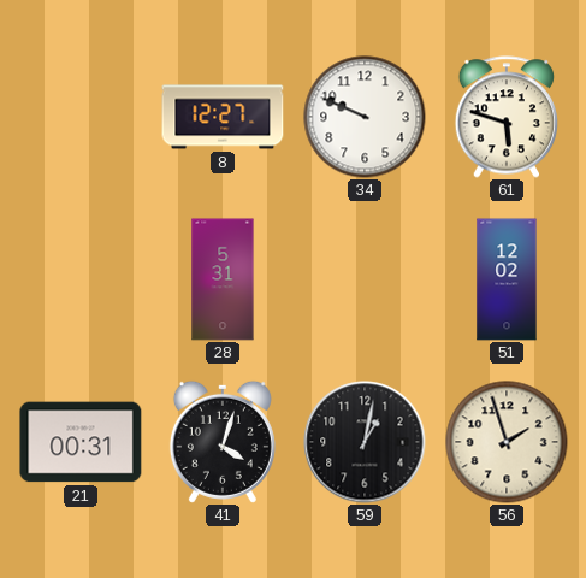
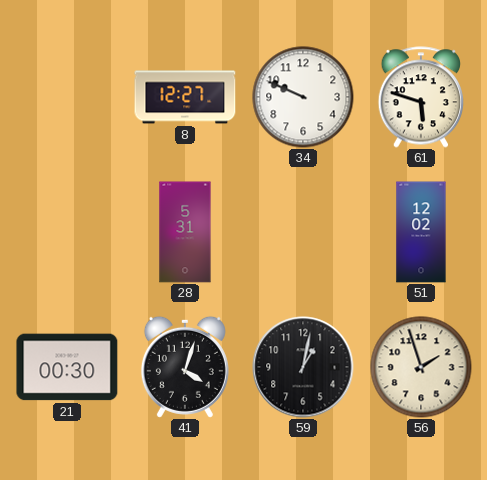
21: 00:31 -> 00:30 (67, 367)
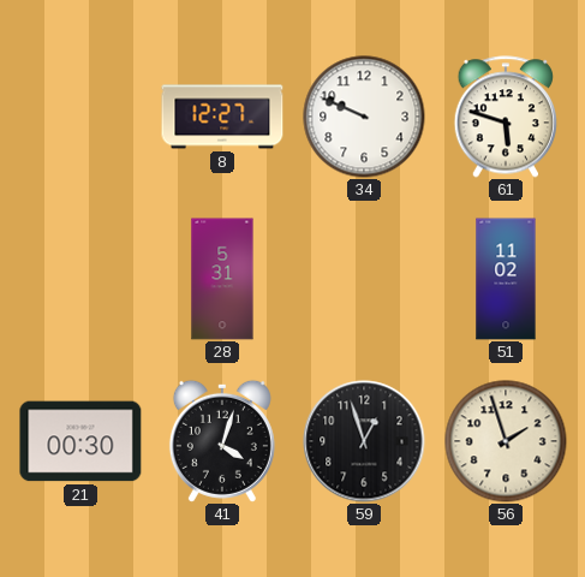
51: 12:02 -> 11:02 (506, 279)
59: 1:02 -> 12:57 (364, 441)
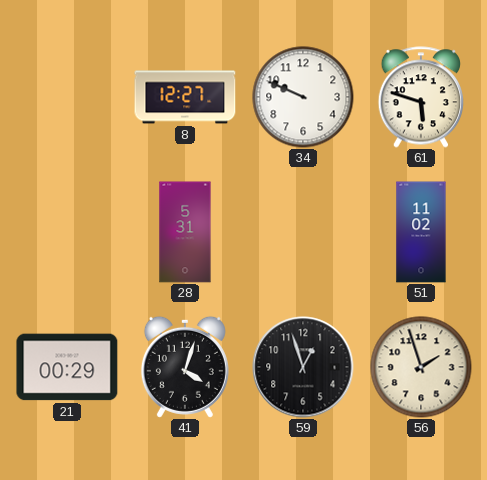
21: 00:30 -> 00:29 (67, 367)
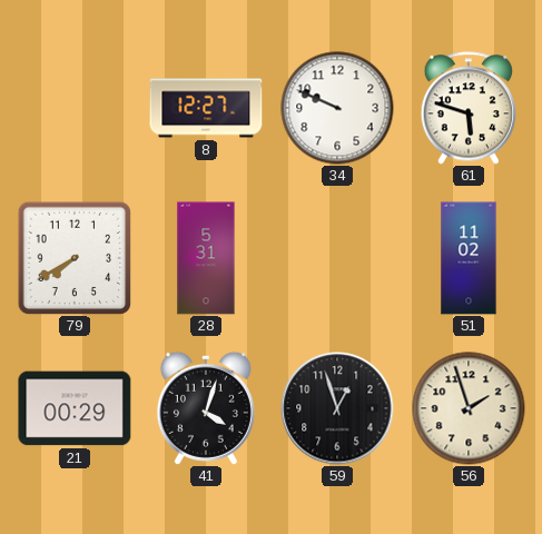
79: none -> 7:40 (75, 258)
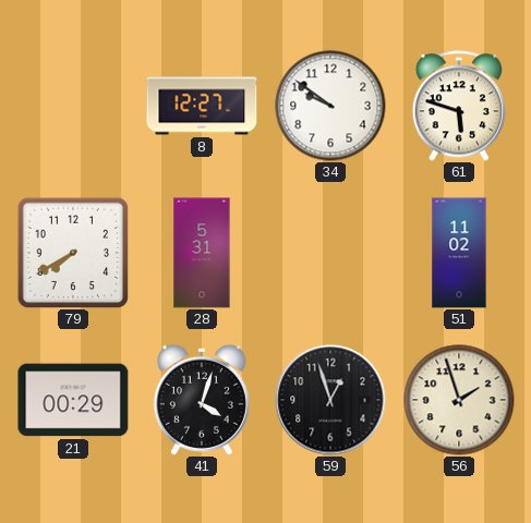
34: 9:49 -> 9:51 (330, 106)
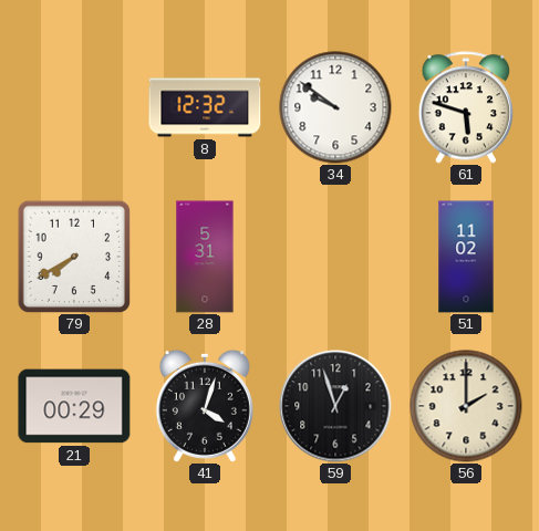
8: 12:27 -> 12:32 (205, 107)
56: 1:57 -> 2:00 (466, 406)
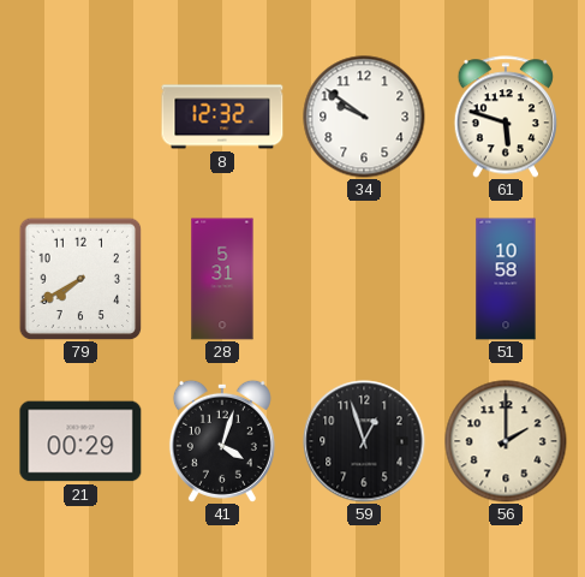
51: 11:02 -> 10:58 (506, 279)
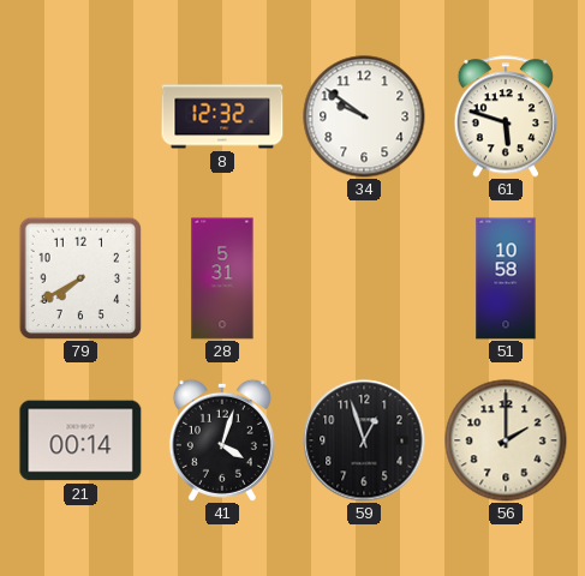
21: 00:29 -> 00:14 (80, 440)
